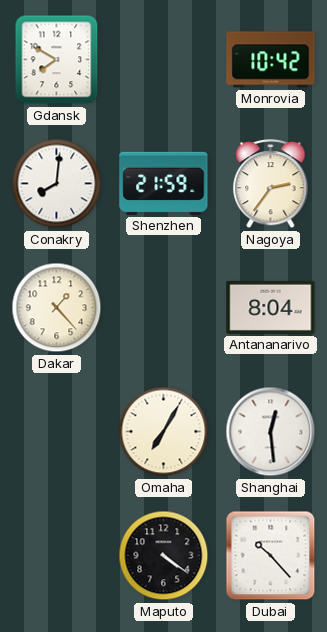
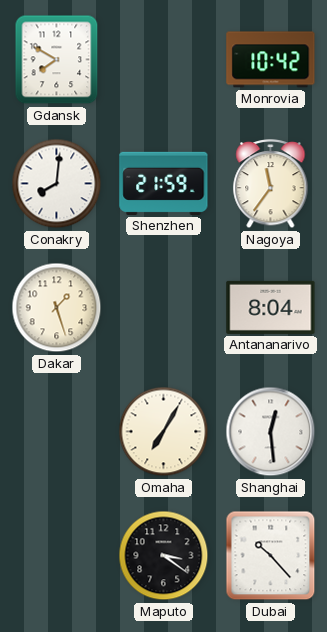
Nagoya: 2:36 -> 11:36 (271, 185)
Dakar: 1:23 -> 1:27 (57, 308)
Maputo: 4:21 -> 3:21 (164, 556)
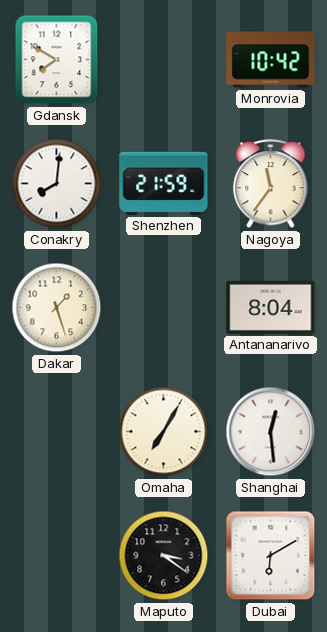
Dubai: 10:23 -> 6:10 (271, 556)
